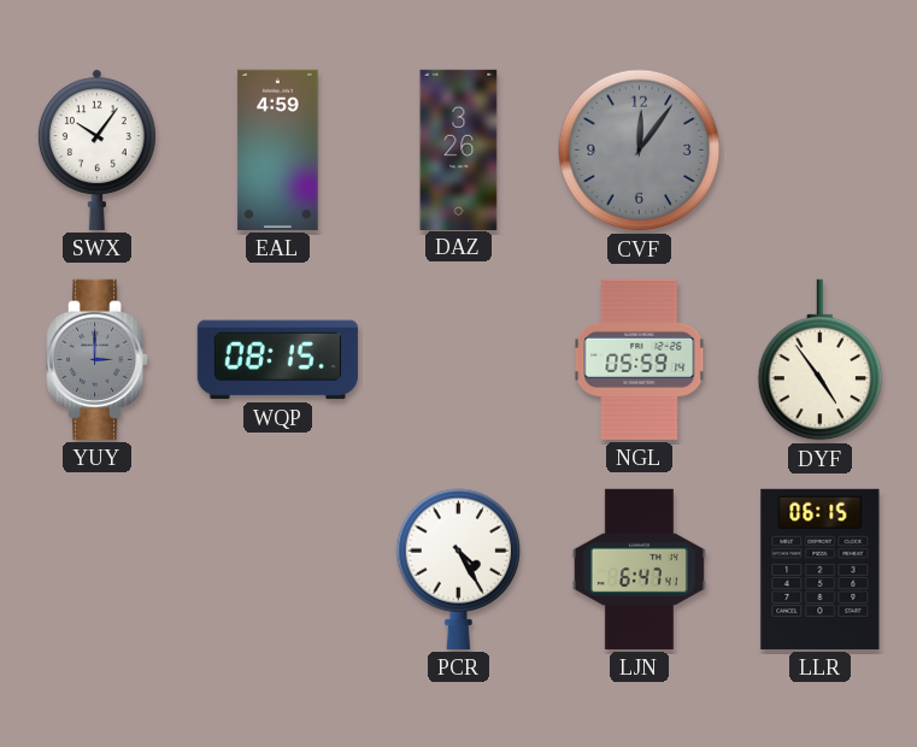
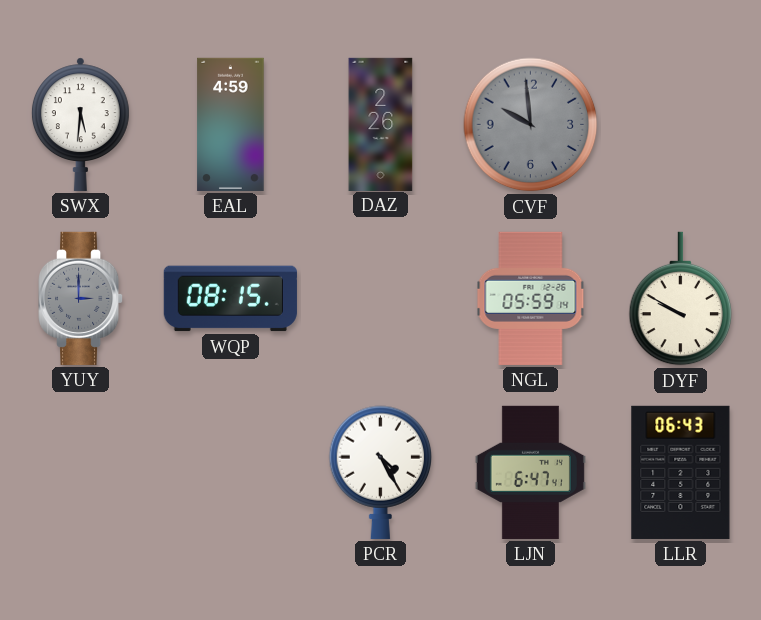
SWX: 10:06 -> 5:31 (80, 124)
DAZ: 3:26 -> 2:26 (381, 124)
CVF: 12:06 -> 9:59 (531, 125)
DYF: 4:54 -> 9:50 (681, 299)
LLR: 06:15 -> 06:43 (681, 472)
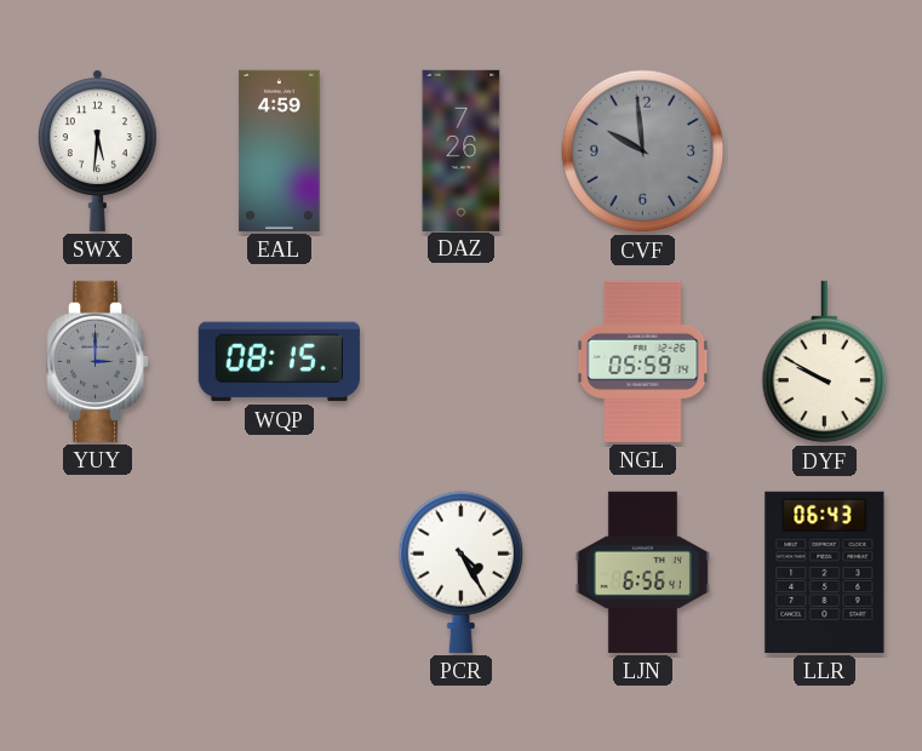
DAZ: 2:26 -> 7:26 (462, 150)
LJN: 6:47 -> 6:56 (642, 572)
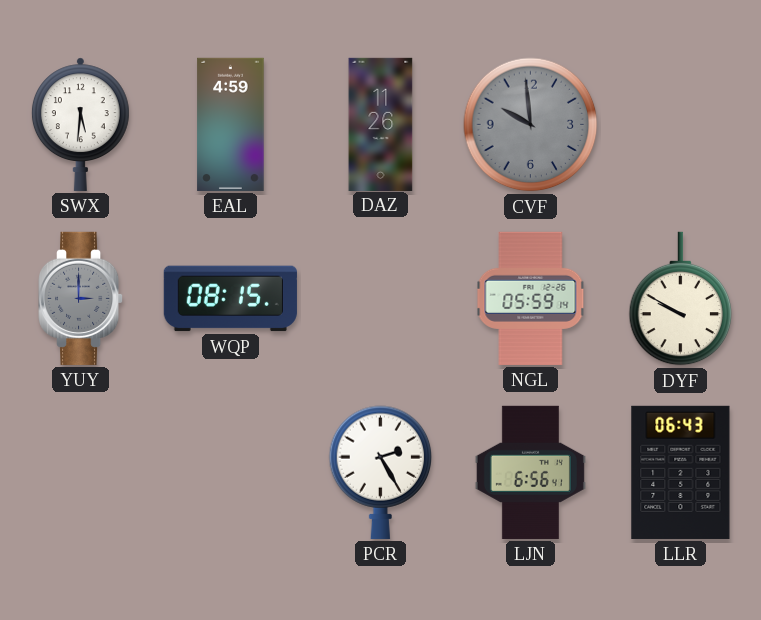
DAZ: 7:26 -> 11:26 (381, 124)
PCR: 4:25 -> 2:25 (381, 472)
